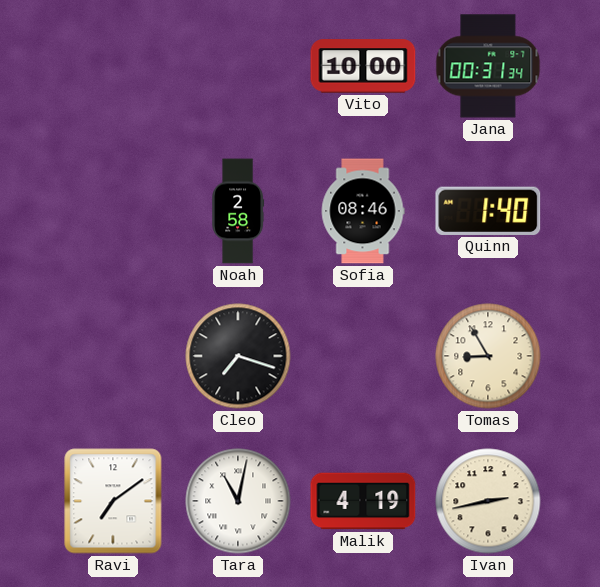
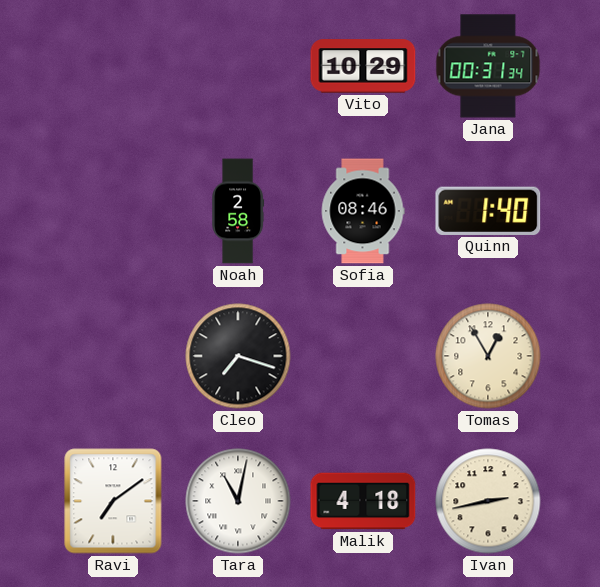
Vito: 10:00 -> 10:29 (363, 66)
Tomas: 8:55 -> 12:55 (488, 356)
Malik: 4:19 -> 4:18 (363, 501)
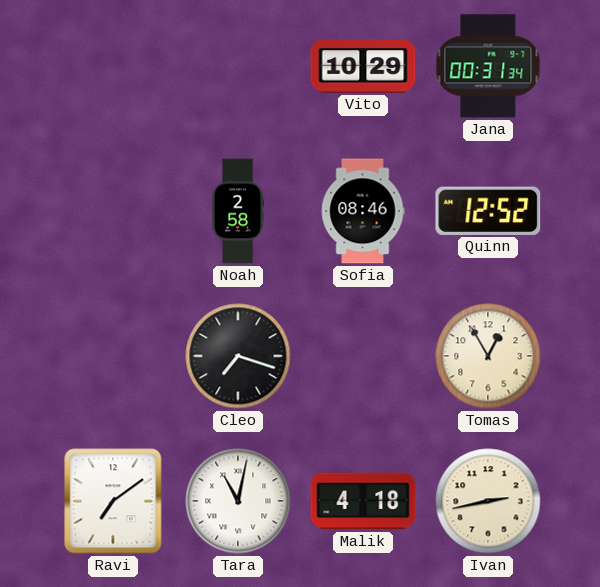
Quinn: 1:40 -> 12:52 (488, 211)
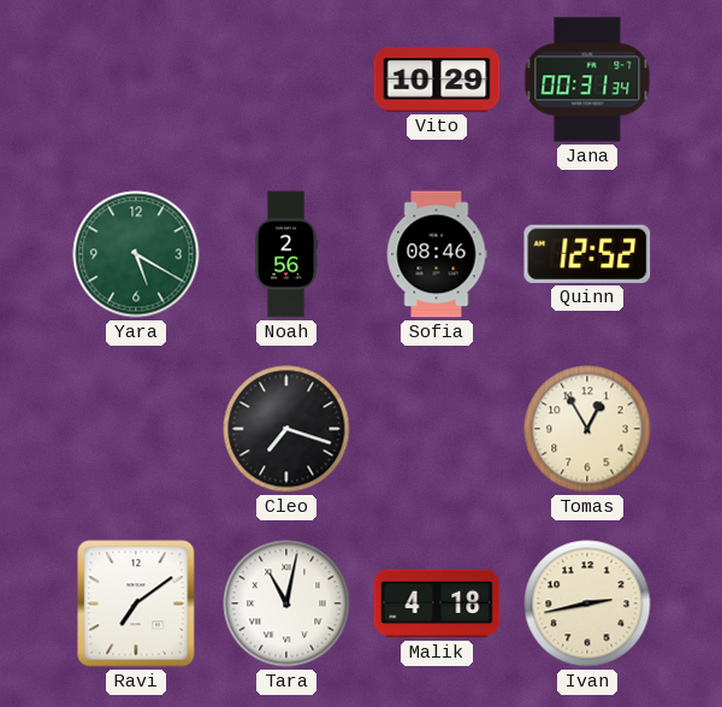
Yara: none -> 5:20 (136, 254)
Noah: 2:58 -> 2:56 (286, 254)
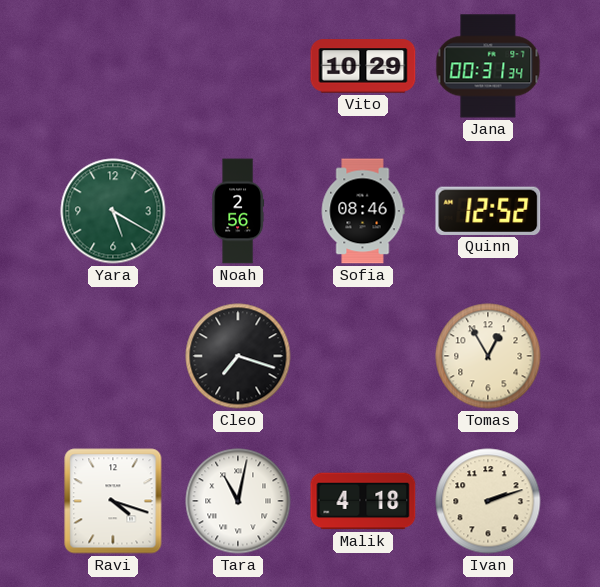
Ravi: 7:09 -> 4:18 (113, 501)
Ivan: 2:43 -> 2:12 (488, 501)
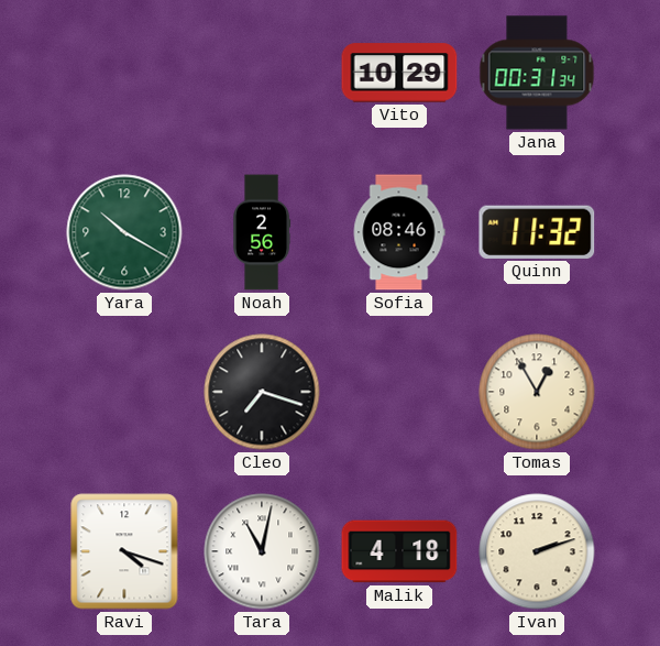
Yara: 5:20 -> 10:20 (124, 232)
Quinn: 12:52 -> 11:32 (537, 232)
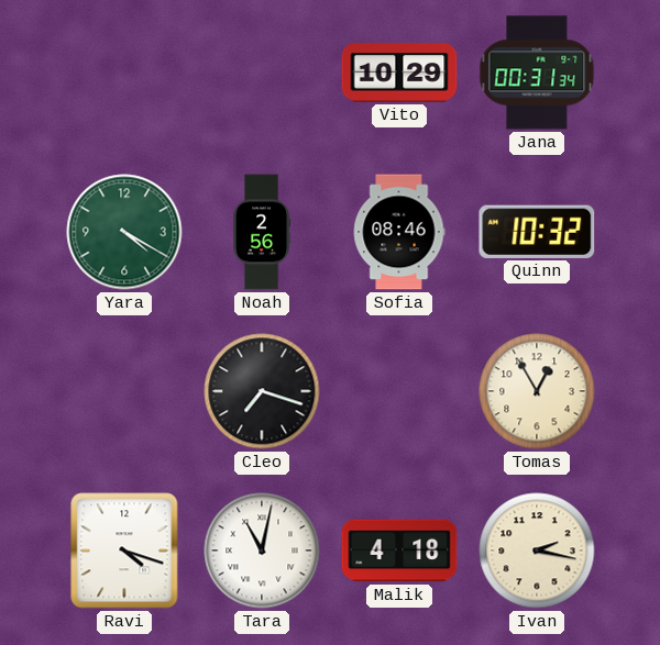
Yara: 10:20 -> 4:20 (124, 232)
Quinn: 11:32 -> 10:32 (537, 232)
Ivan: 2:12 -> 2:17 (537, 551)
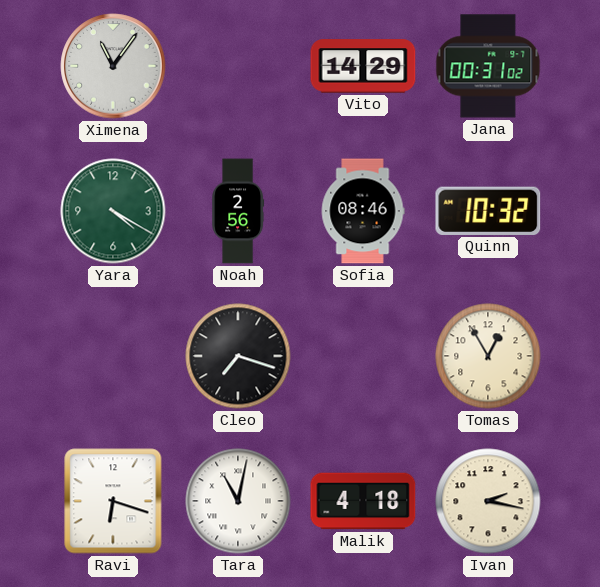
Ximena: none -> 11:06 (113, 66)
Vito: 10:29 -> 14:29 (363, 66)
Jana: 00:31:34 -> 00:31:02 (488, 66)
Ravi: 4:18 -> 6:18 (113, 501)
